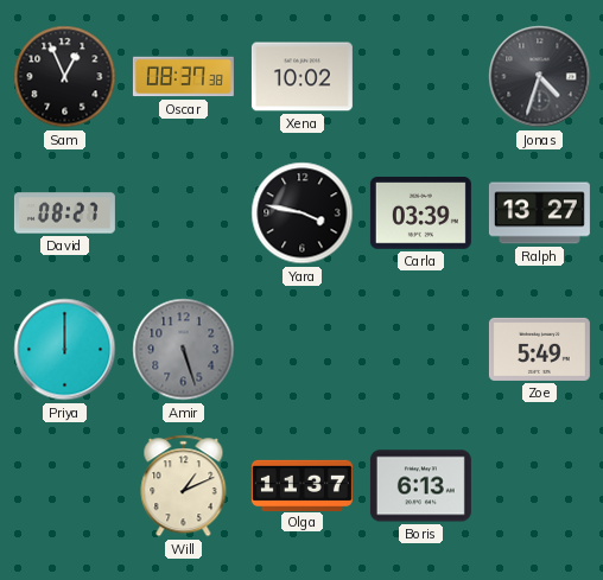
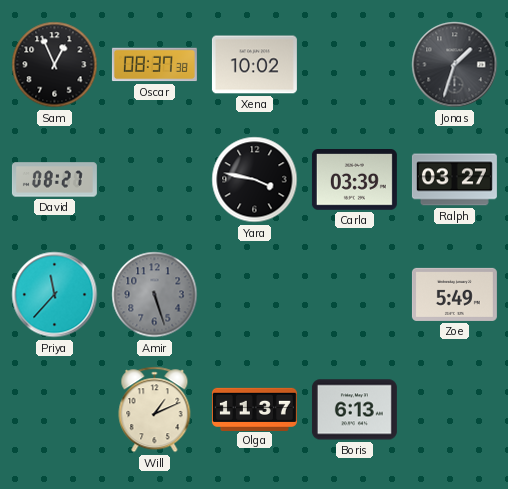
Jonas: 4:33 -> 1:33 (455, 65)
Ralph: 13:27 -> 03:27 (454, 180)
Priya: 12:00 -> 11:37 (55, 295)
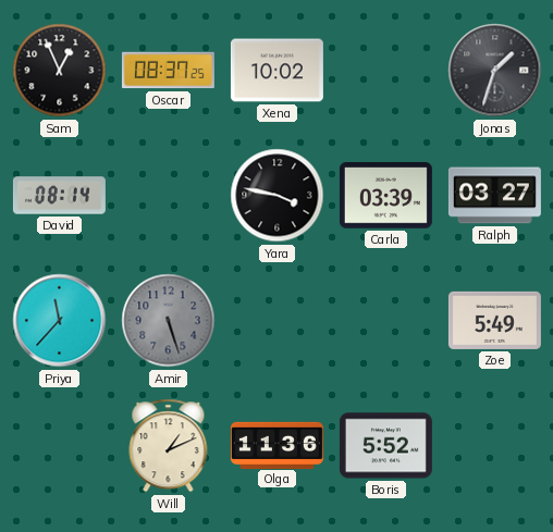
Oscar: 08:37:38 -> 08:37:25 (168, 71)
David: 08:27 -> 08:14 (59, 196)
Olga: 11:37 -> 11:36 (276, 445)
Boris: 6:13 -> 5:52 (385, 446)
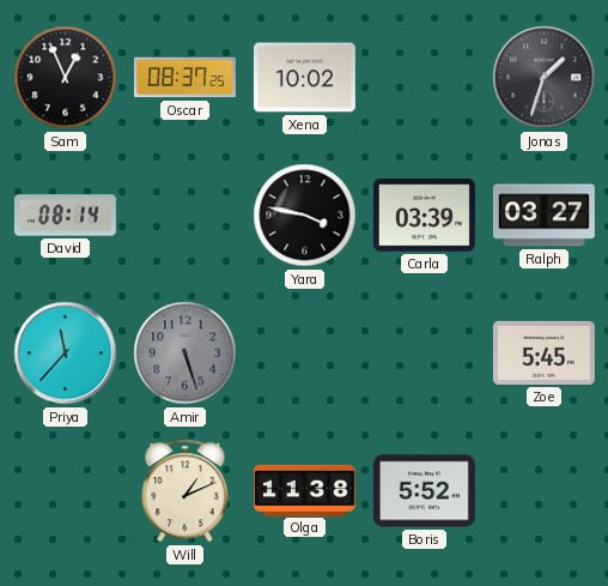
Zoe: 5:49 -> 5:45 (543, 352)
Olga: 11:36 -> 11:38 (304, 490)
